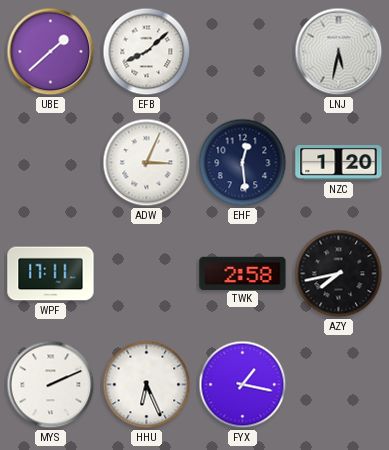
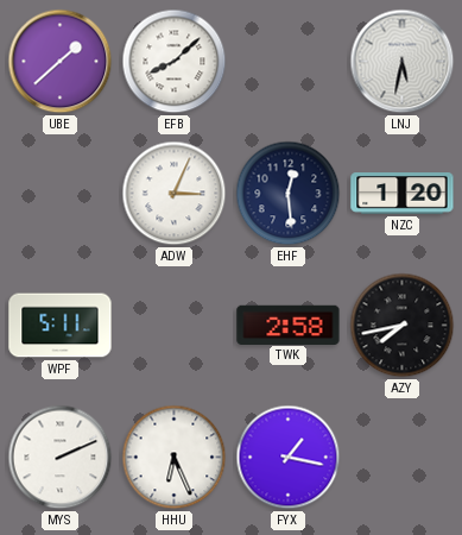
WPF: 17:11 -> 5:11 (61, 326)
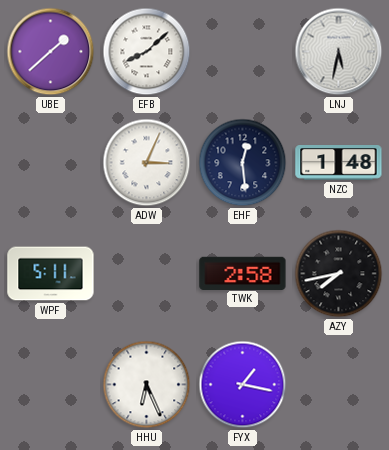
NZC: 1:20 -> 1:48 (339, 163)
MYS: 2:11 -> none (61, 458)
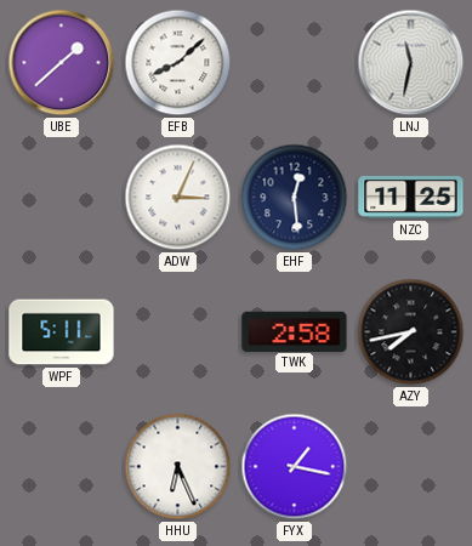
LNJ: 5:32 -> 11:32 (411, 63)
NZC: 1:48 -> 11:25 (411, 198)
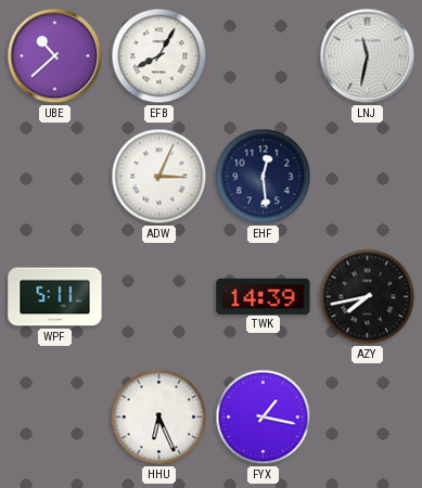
UBE: 1:38 -> 10:38 (55, 56)
EFB: 8:08 -> 8:05 (159, 56)
NZC: 11:25 -> none (411, 198)
TWK: 2:58 -> 14:39 (264, 296)
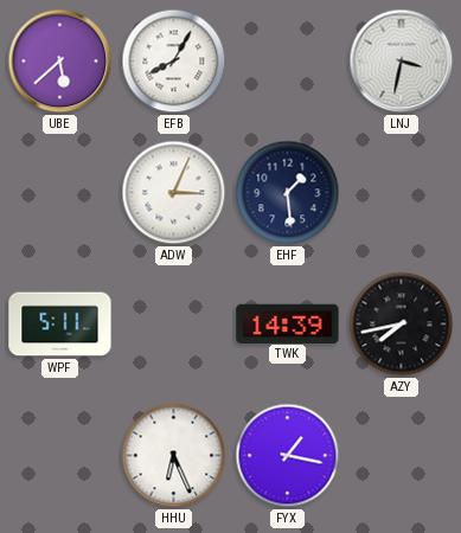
UBE: 10:38 -> 5:38 (60, 62)
LNJ: 11:32 -> 3:32 (402, 62)
EHF: 12:29 -> 1:29 (288, 193)
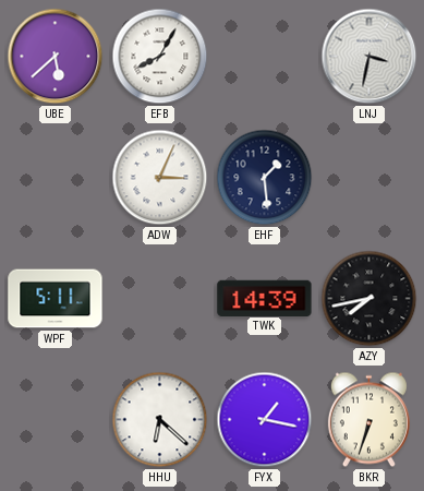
HHU: 6:26 -> 6:22 (160, 420)
BKR: none -> 6:33 (368, 420)
